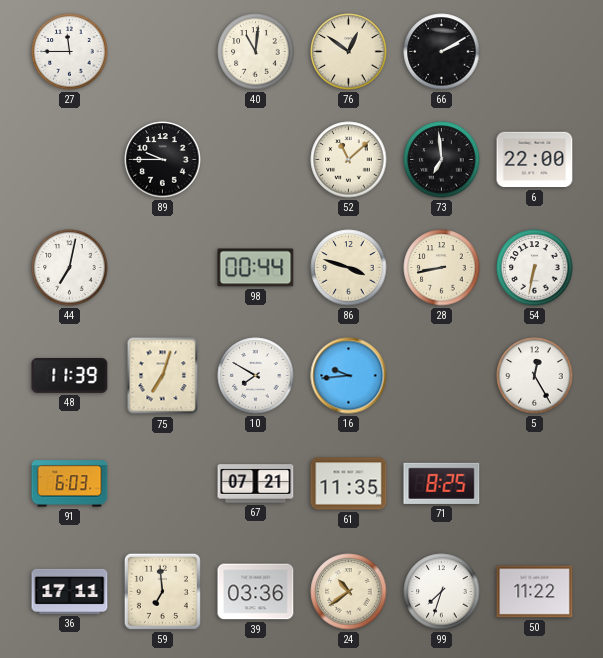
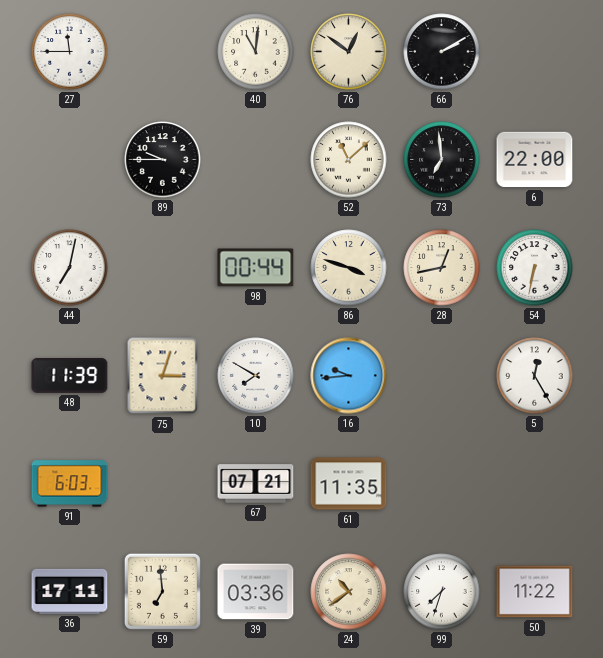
28: 8:43 -> 12:43 (442, 268)
75: 7:03 -> 3:03 (163, 376)
71: 8:25 -> none (442, 483)
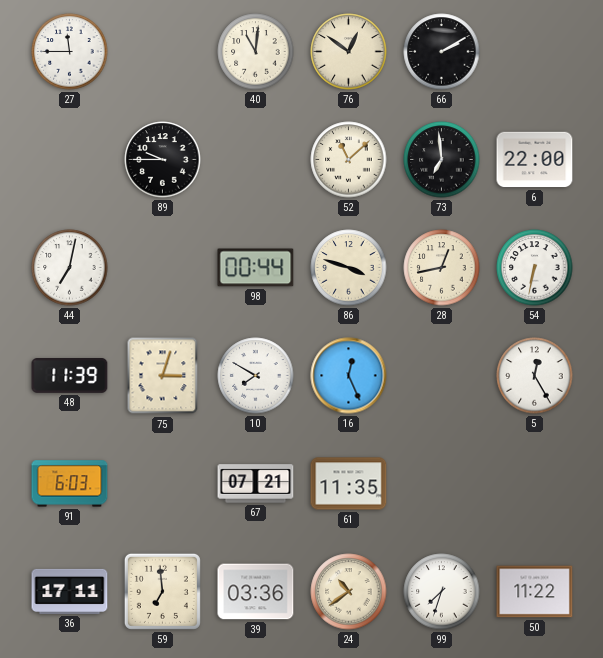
16: 9:44 -> 12:26 (349, 376)
